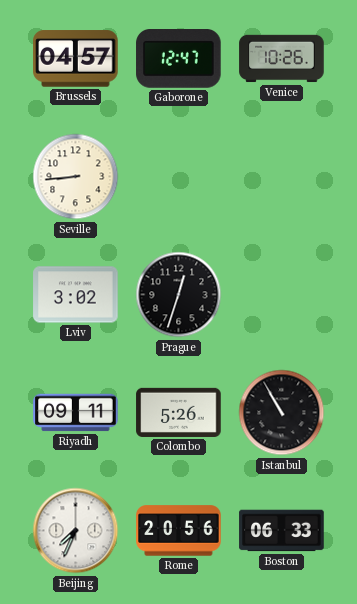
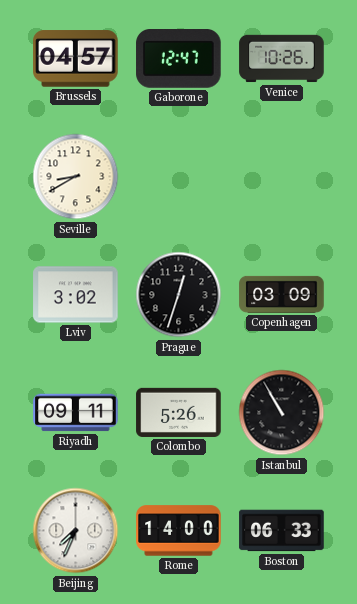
Seville: 8:44 -> 8:40 (76, 177)
Copenhagen: none -> 03:09 (282, 294)
Rome: 20:56 -> 14:00 (179, 531)
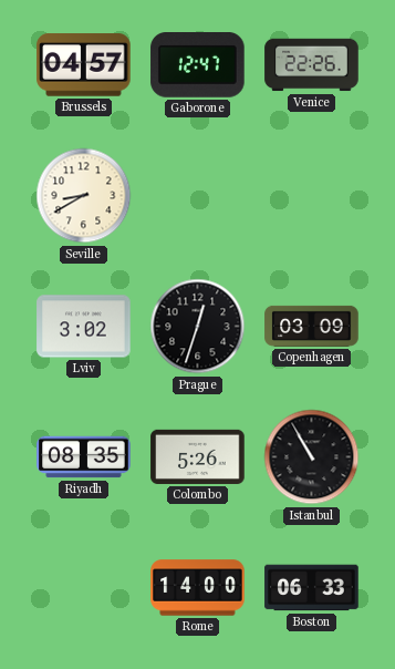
Venice: 10:26 -> 22:26 (312, 65)
Riyadh: 09:11 -> 08:35 (84, 457)
Beijing: 7:34 -> none (76, 531)
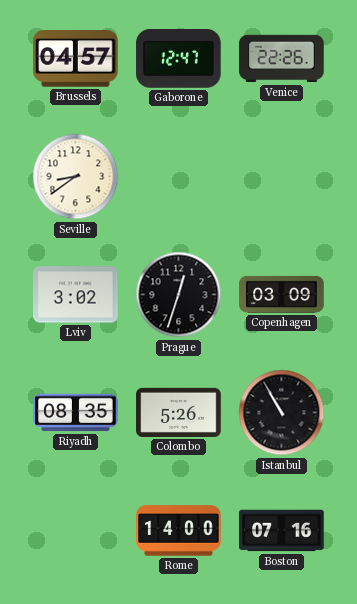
Seville: 8:40 -> 8:39 (76, 177)
Boston: 06:33 -> 07:16 (282, 531)
